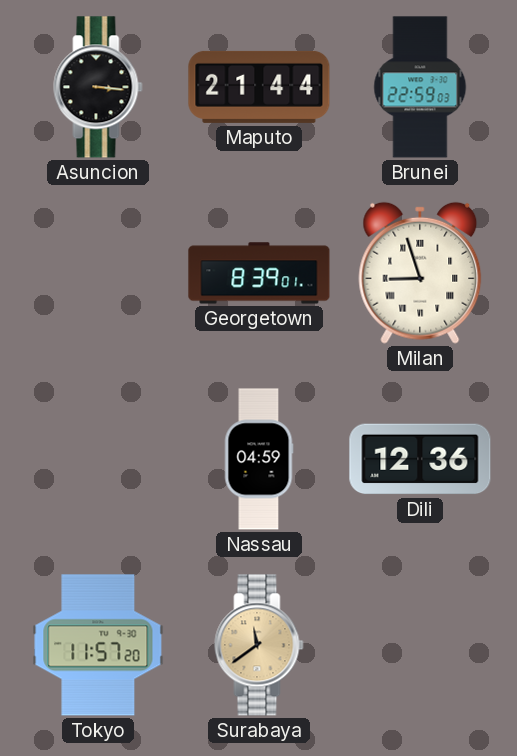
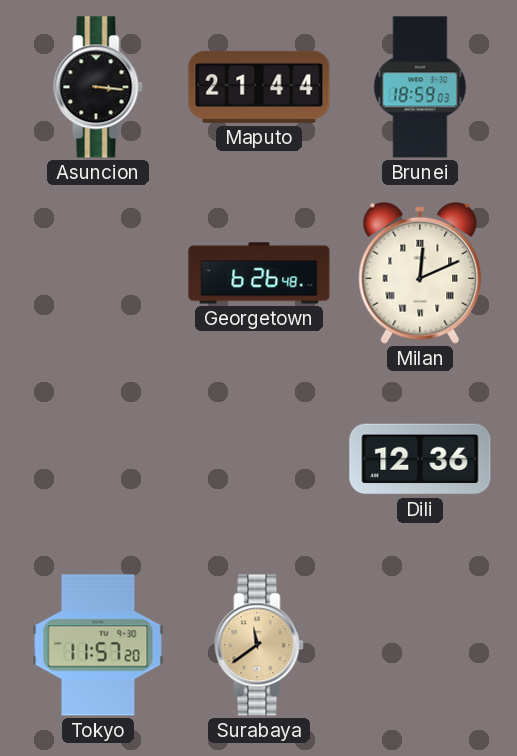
Brunei: 22:59 -> 18:59 (420, 87)
Georgetown: 8:39 -> 6:26 (259, 273)
Milan: 8:57 -> 12:11 (420, 273)
Nassau: 04:59 -> none (259, 459)
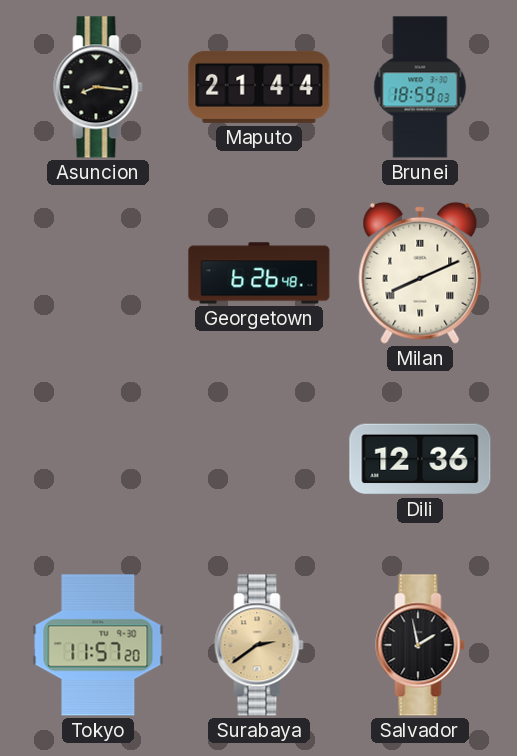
Asuncion: 3:16 -> 8:16 (98, 87)
Milan: 12:11 -> 8:11 (420, 273)
Surabaya: 11:39 -> 2:39 (259, 645)
Salvador: none -> 1:58 (420, 645)
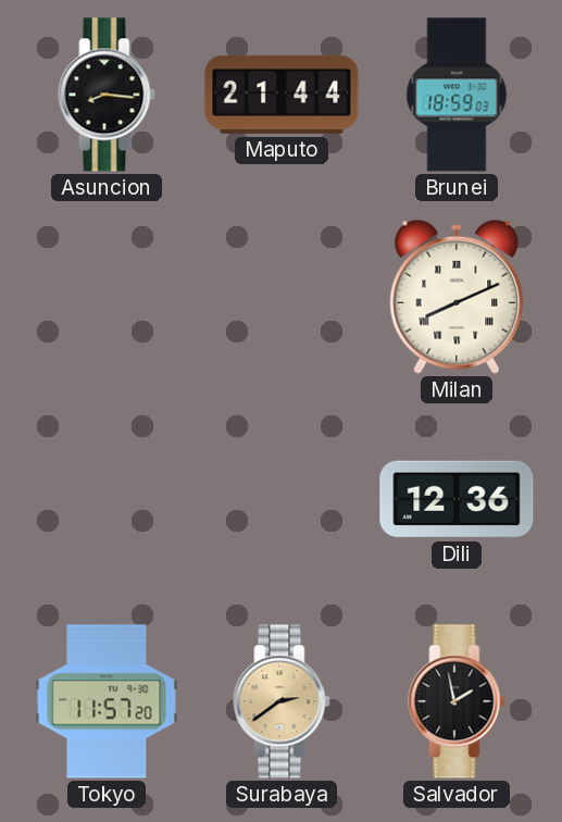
Georgetown: 6:26 -> none (259, 273)
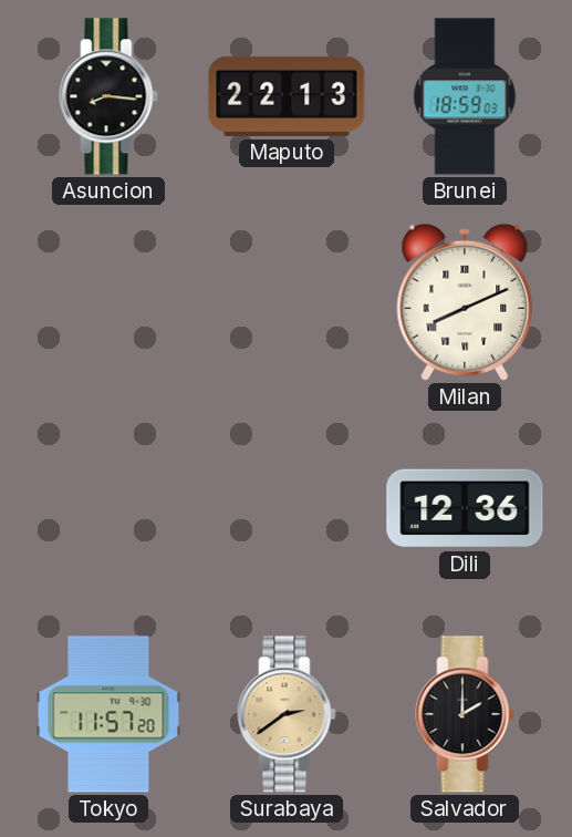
Maputo: 21:44 -> 22:13 (287, 96)
Salvador: 1:58 -> 2:00 (465, 714)
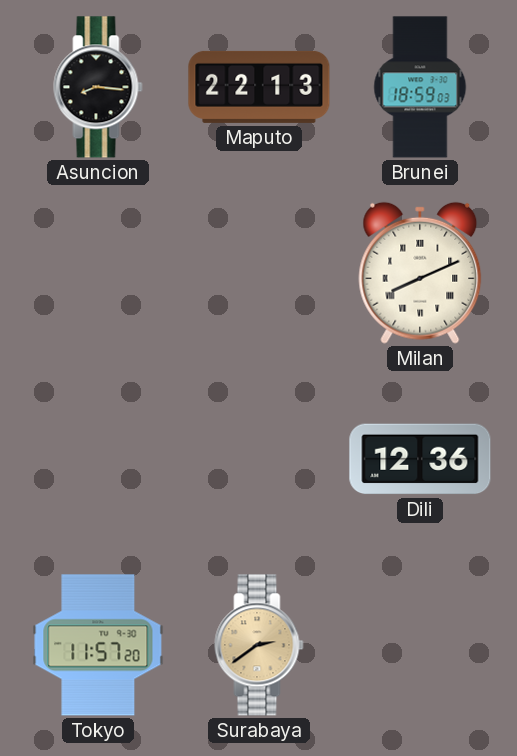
Salvador: 2:00 -> none (465, 714)
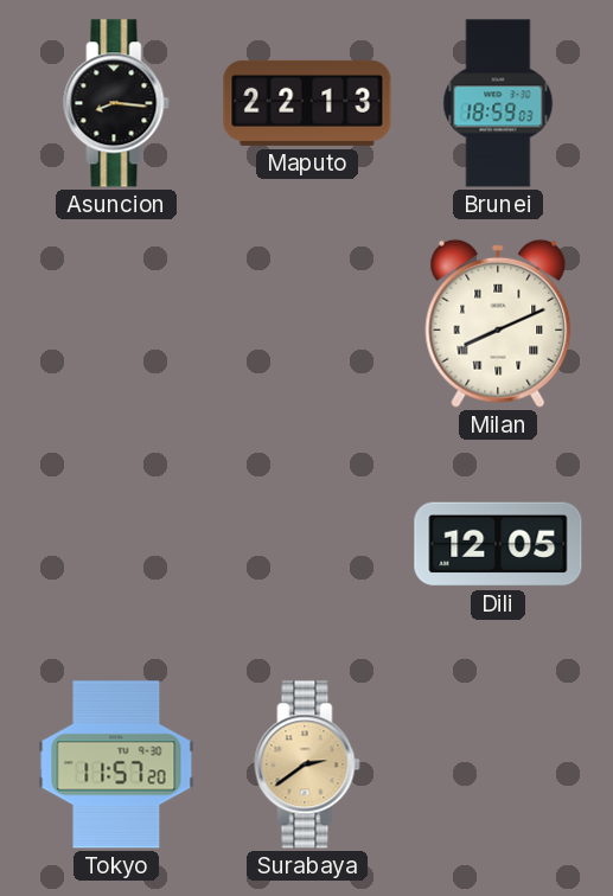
Dili: 12:36 -> 12:05 (498, 544)
